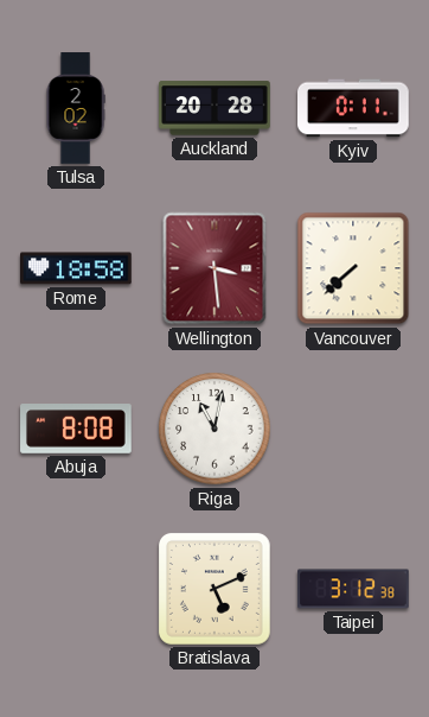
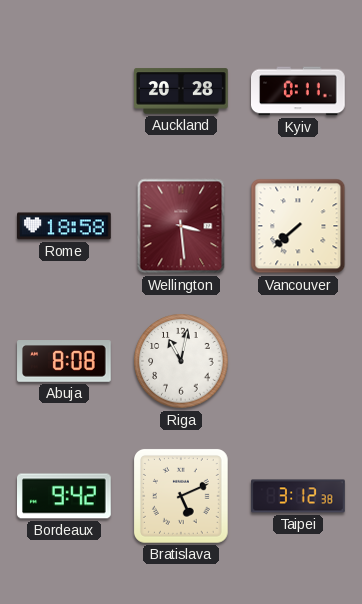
Tulsa: 2:02 -> none (76, 108)
Bordeaux: none -> 9:42 (65, 496)
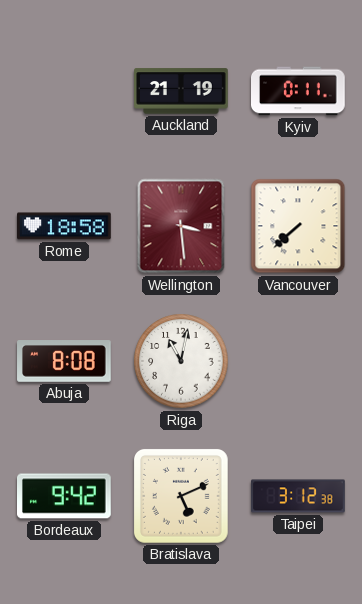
Auckland: 20:28 -> 21:19 (181, 91)
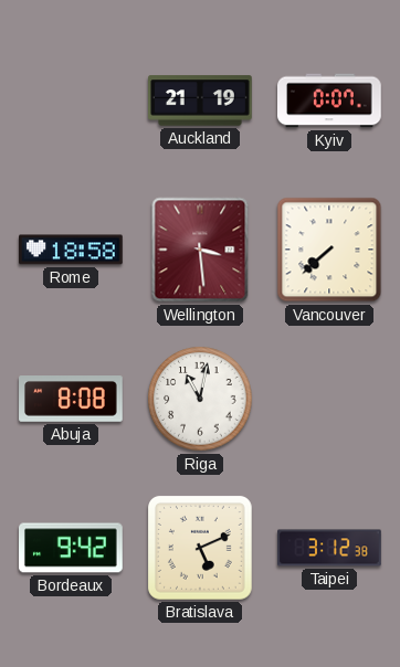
Kyiv: 0:11 -> 0:07 (330, 100)
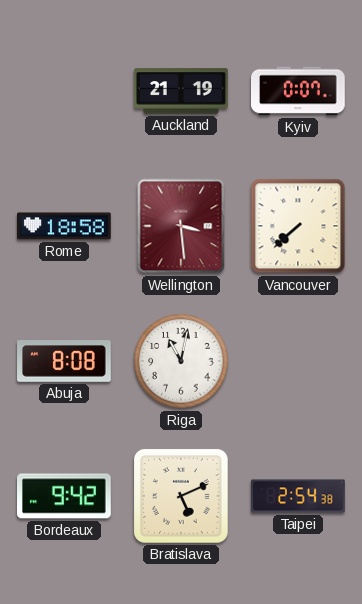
Taipei: 3:12 -> 2:54 (298, 496)
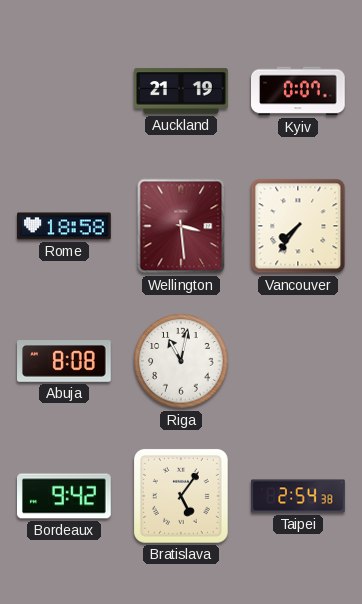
Vancouver: 7:38 -> 7:36 (298, 226)
Bratislava: 5:11 -> 5:06 (181, 496)
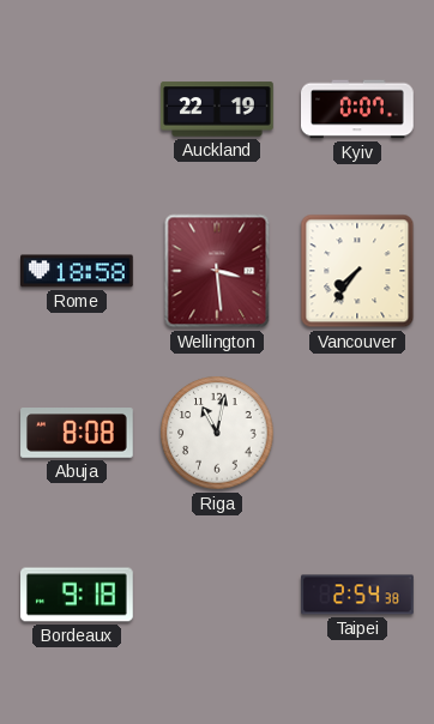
Auckland: 21:19 -> 22:19 (217, 109)
Bordeaux: 9:42 -> 9:18 (78, 595)
Bratislava: 5:06 -> none (181, 496)
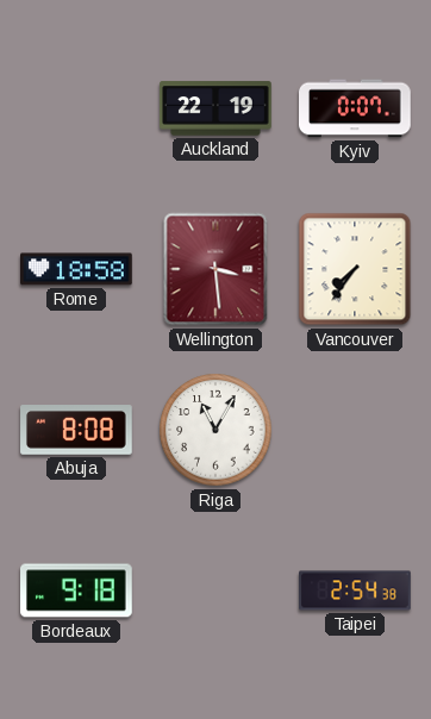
Riga: 11:02 -> 11:05 (215, 430)
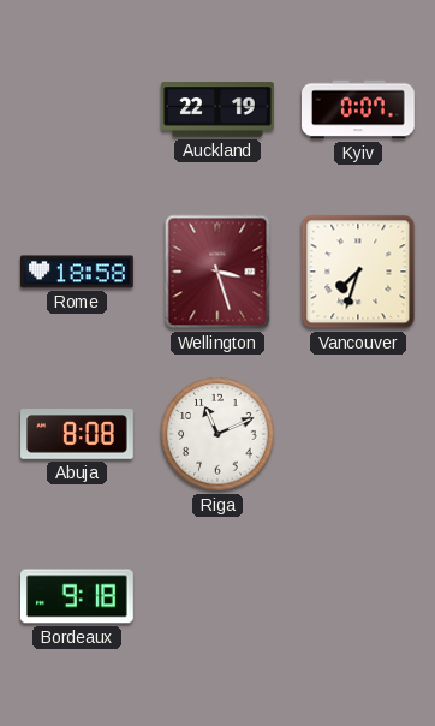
Wellington: 3:29 -> 3:27 (218, 272)
Vancouver: 7:36 -> 7:33 (358, 272)
Riga: 11:05 -> 11:11 (218, 434)
Taipei: 2:54 -> none (355, 590)
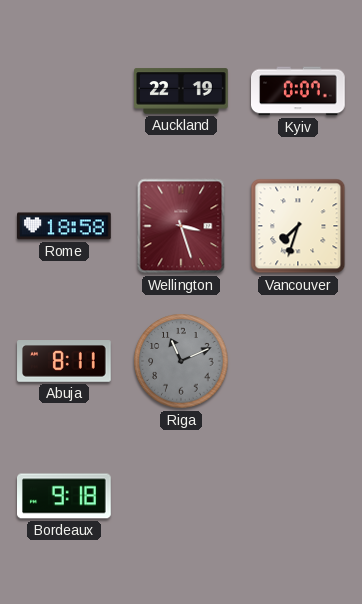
Abuja: 8:08 -> 8:11 (64, 362)
Riga dial: white -> grey (181, 361)
